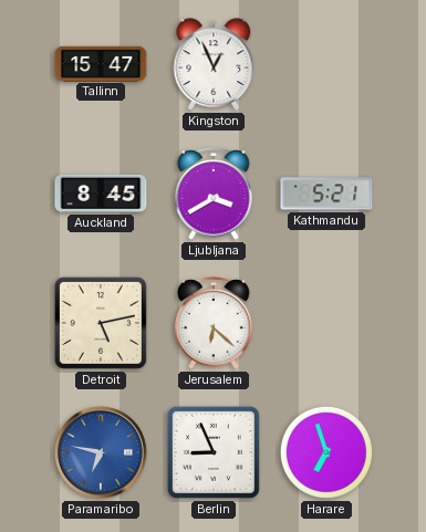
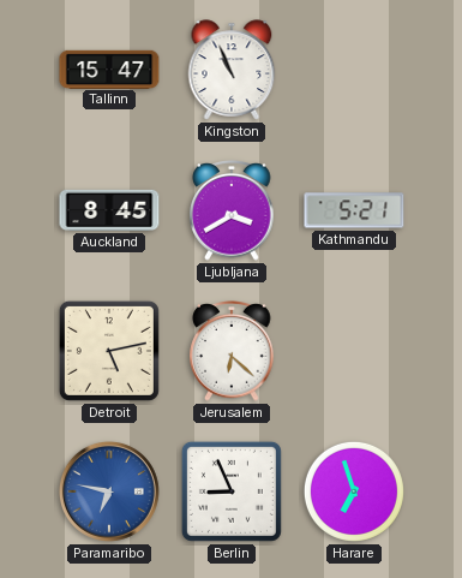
Kingston: 12:56 -> 10:56 (232, 70)
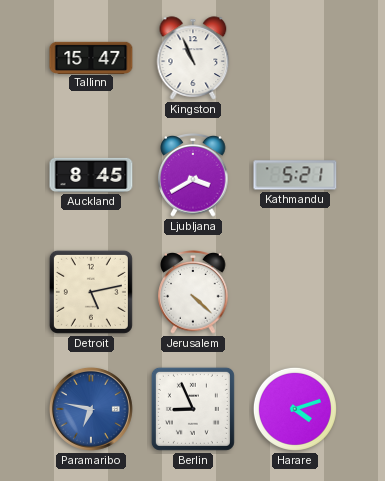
Jerusalem: 6:22 -> 4:22 (193, 293)
Harare: 6:57 -> 4:12 (295, 409)
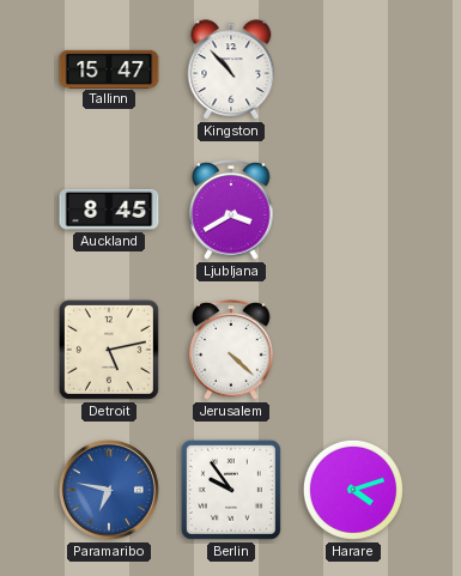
Kingston: 10:56 -> 10:53 (231, 69)
Kathmandu: 5:21 -> none (295, 175)
Berlin: 8:56 -> 9:54 (231, 490)
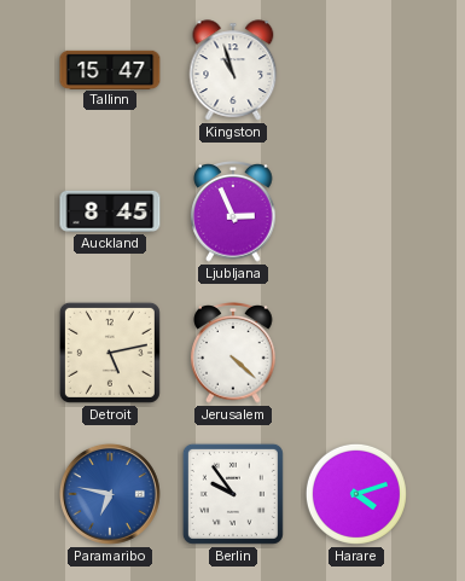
Kingston: 10:53 -> 10:57 (233, 70)
Ljubljana: 3:40 -> 2:56 (233, 213)
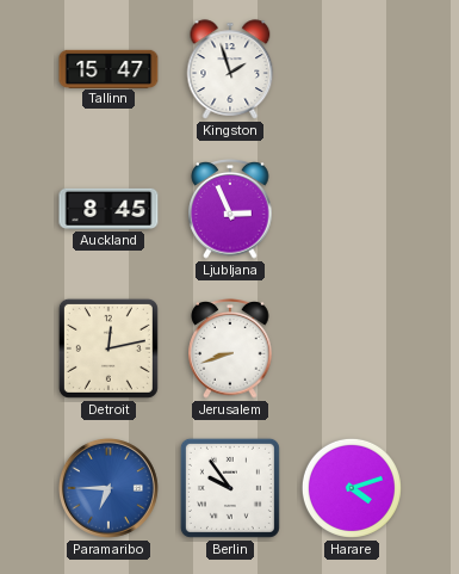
Kingston: 10:57 -> 1:57 (230, 69)
Detroit: 5:13 -> 12:13 (108, 348)
Jerusalem: 4:22 -> 8:42 (230, 350)
Paramaribo: 6:47 -> 6:45 (108, 488)
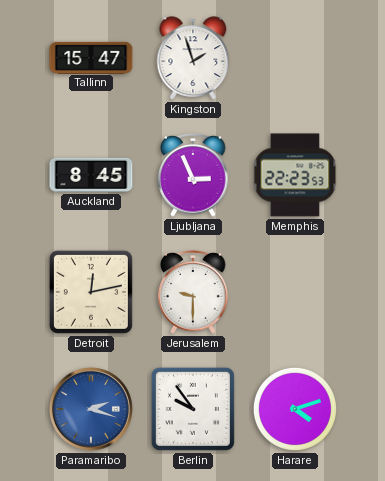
Memphis: none -> 22:23 (295, 175)
Jerusalem: 8:42 -> 9:30 (193, 293)
Paramaribo: 6:45 -> 2:18 (91, 409)
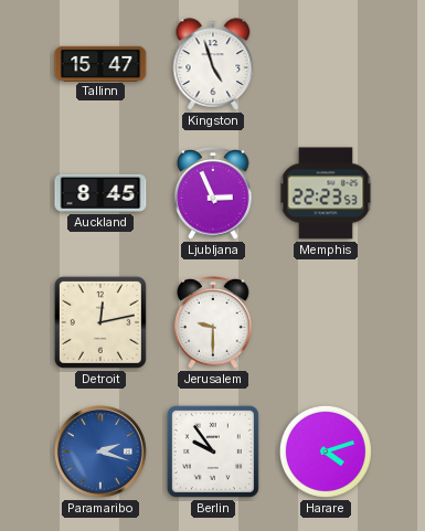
Kingston: 1:57 -> 4:57 (213, 64)
